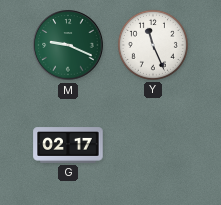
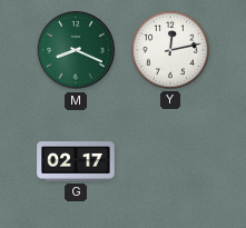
M: 9:19 -> 8:19 (76, 50)
Y: 11:26 -> 12:13 (170, 50)
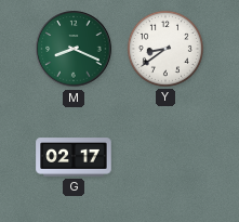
Y: 12:13 -> 8:39 (165, 49)
